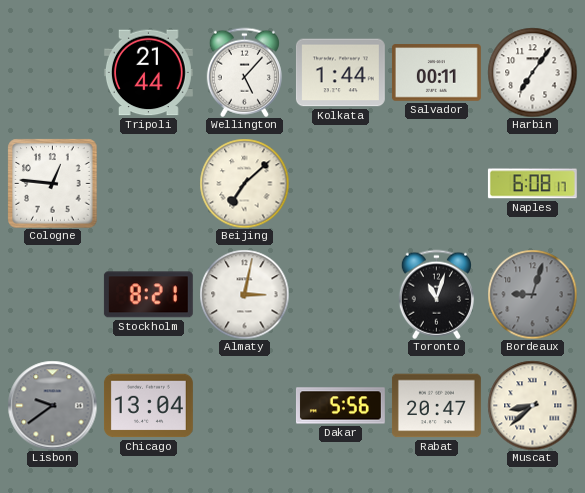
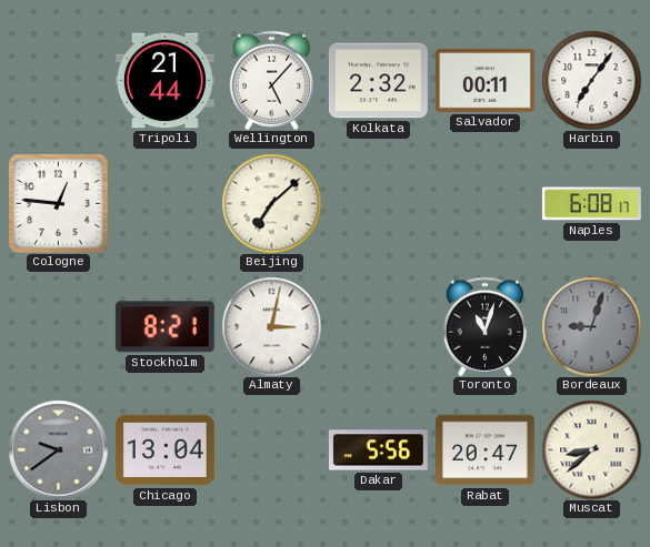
Kolkata: 1:44 -> 2:32 (378, 81)
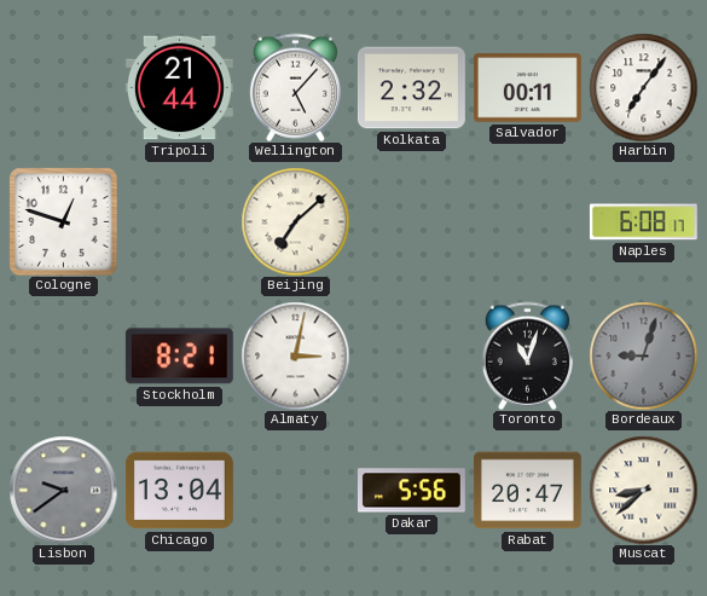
Cologne: 12:46 -> 12:48 (63, 221)
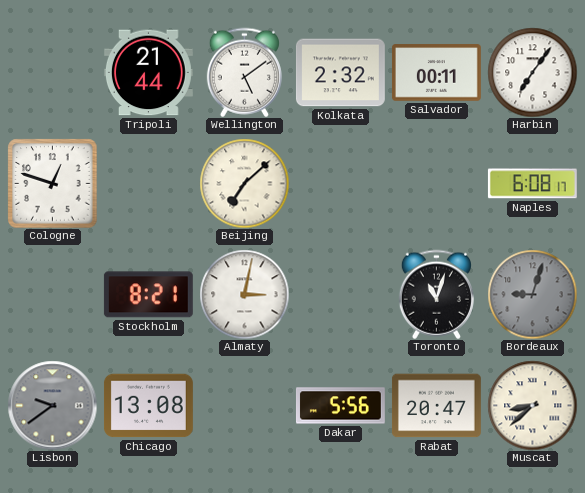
Wellington: 5:07 -> 5:09 (244, 72)
Chicago: 13:04 -> 13:08 (148, 406)
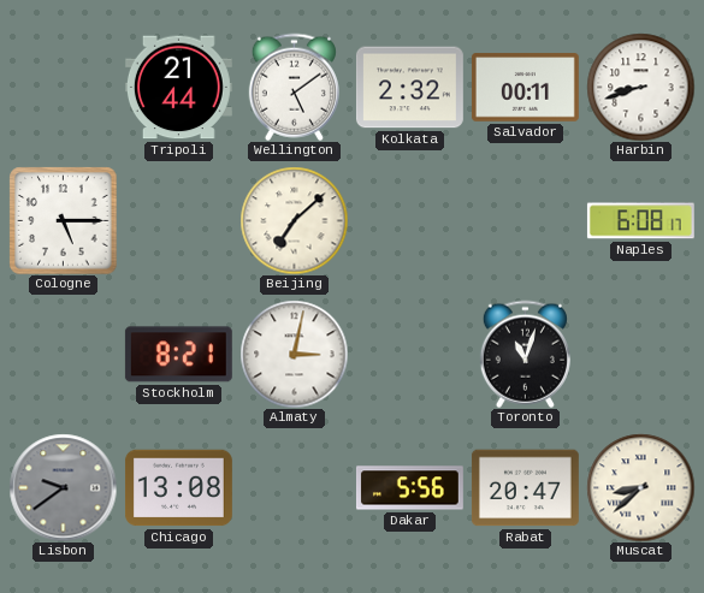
Harbin: 7:06 -> 8:42 (640, 87)
Cologne: 12:48 -> 5:15 (63, 220)
Bordeaux: 9:03 -> none (532, 294)
